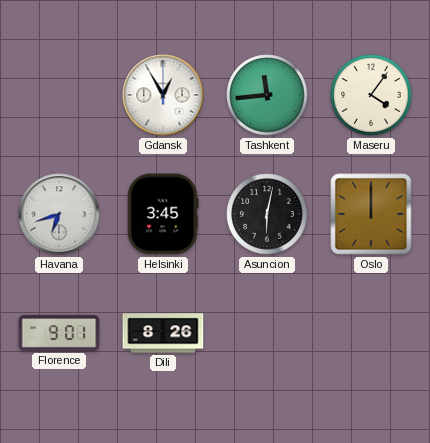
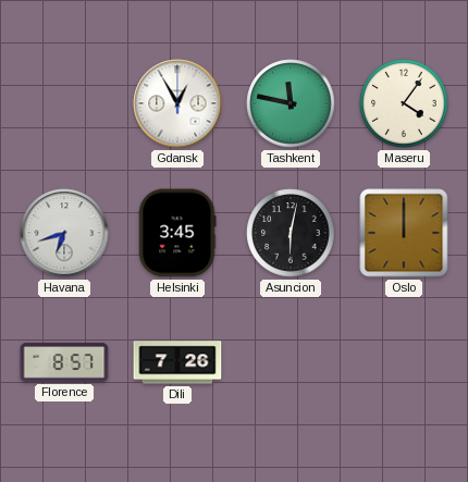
Tashkent: 11:44 -> 11:47 (291, 103)
Florence: 9:01 -> 8:57 (64, 362)
Dili: 8:26 -> 7:26 (177, 362)
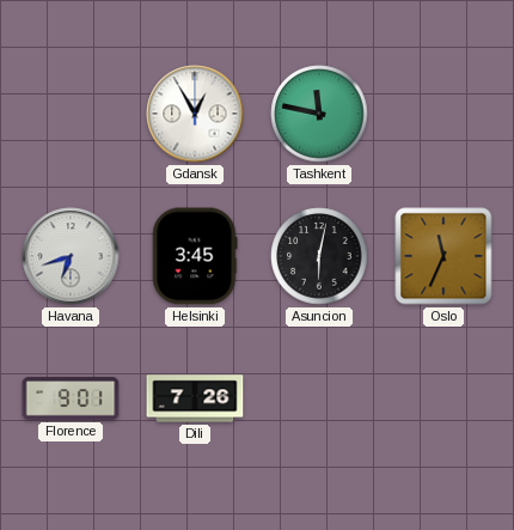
Maseru: 4:06 -> none (404, 103)
Oslo: 12:00 -> 11:34 (443, 256)
Florence: 8:57 -> 9:01 (71, 398)
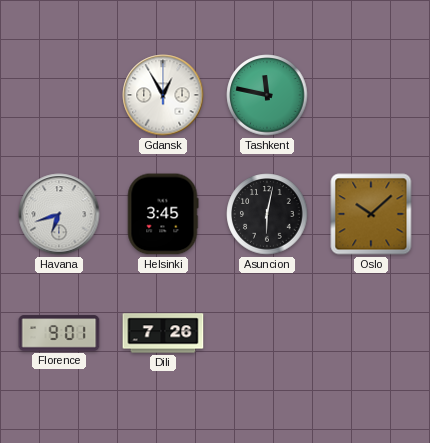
Oslo: 11:34 -> 10:08 (371, 214)
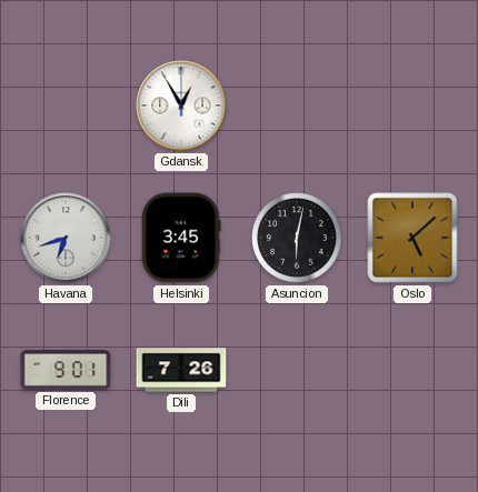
Tashkent: 11:47 -> none (267, 95)
Oslo: 10:08 -> 5:08 (412, 238)
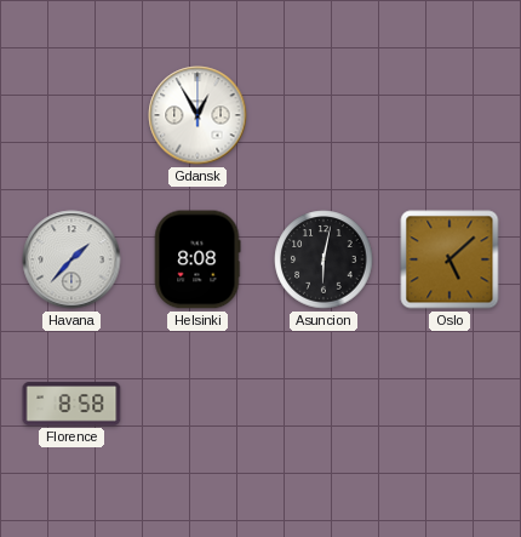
Havana: 6:42 -> 1:37 (71, 259)
Helsinki: 3:45 -> 8:08 (197, 259)
Florence: 9:01 -> 8:58 (71, 404)
Dili: 7:26 -> none (181, 370)
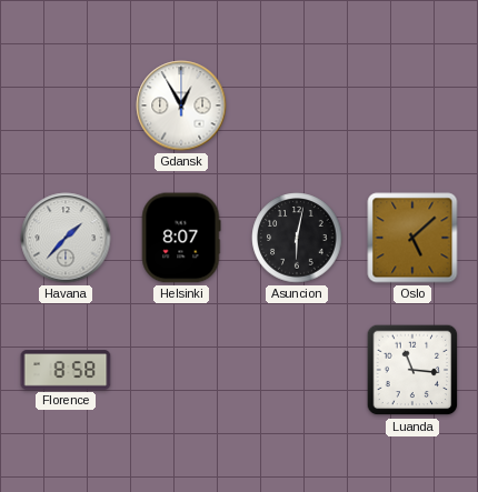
Helsinki: 8:08 -> 8:07 (181, 238)
Luanda: none -> 11:16 (412, 370)
